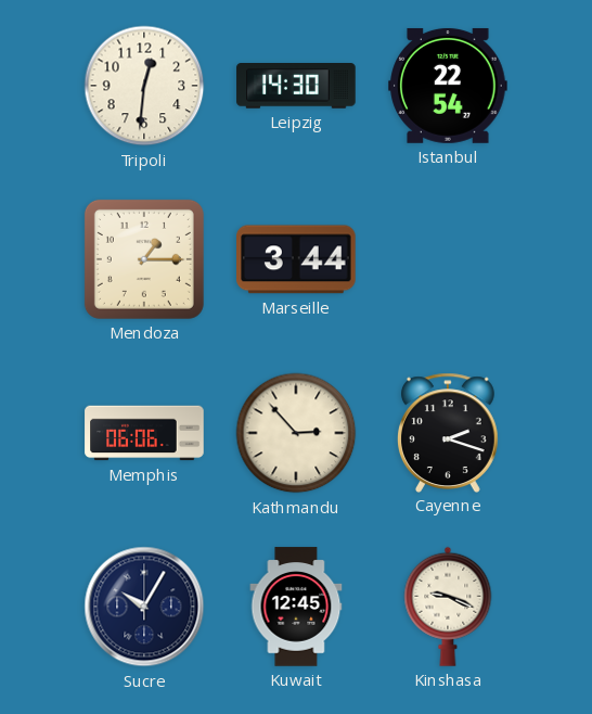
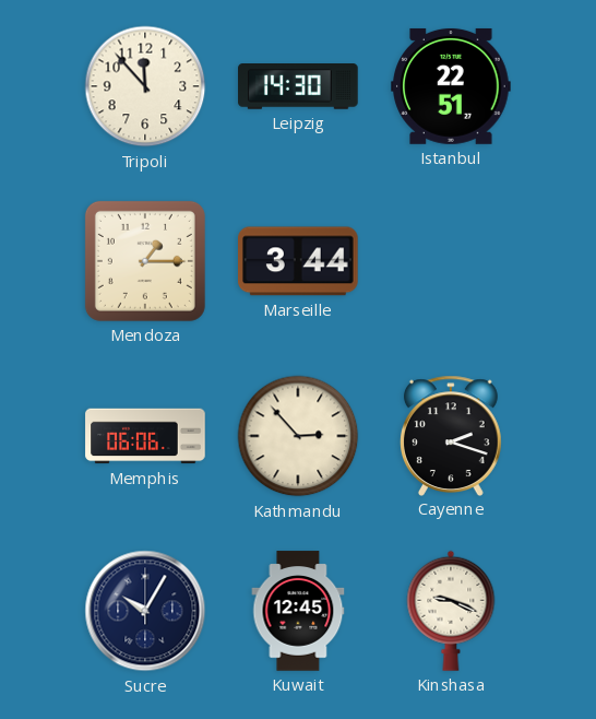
Tripoli: 12:31 -> 11:53 (145, 86)
Istanbul: 22:54 -> 22:51 (451, 86)
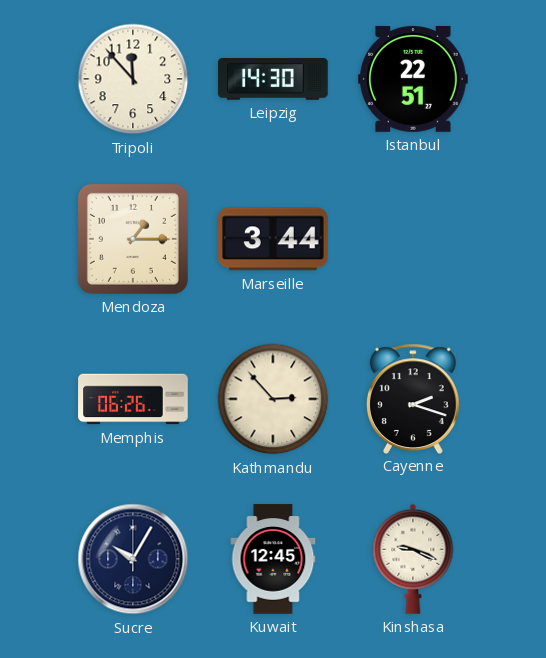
Memphis: 06:06 -> 06:26 (133, 399)
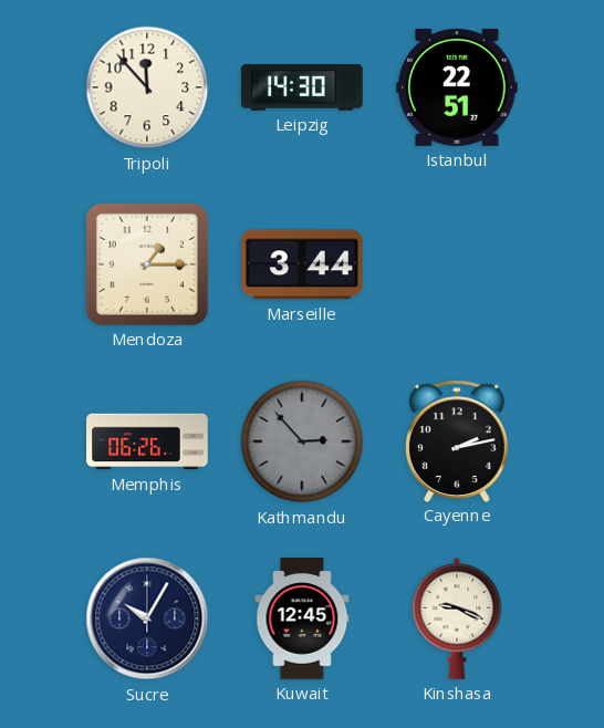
Kathmandu dial: cream -> grey (302, 441)
Cayenne: 2:18 -> 2:13 (457, 440)
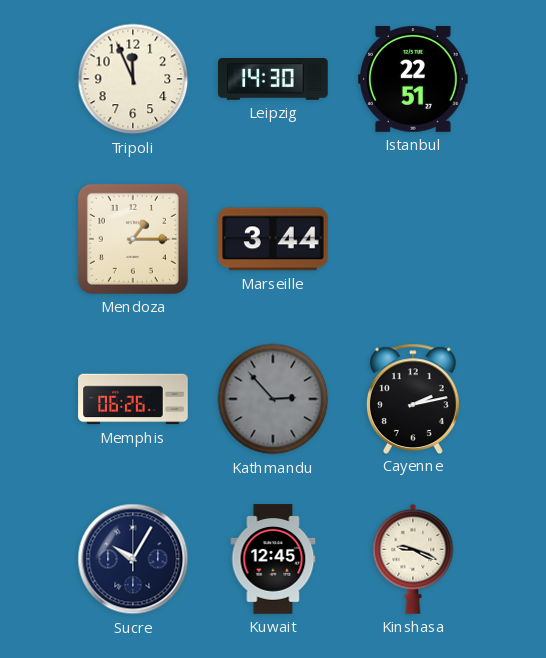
Tripoli: 11:53 -> 11:56 (133, 79)
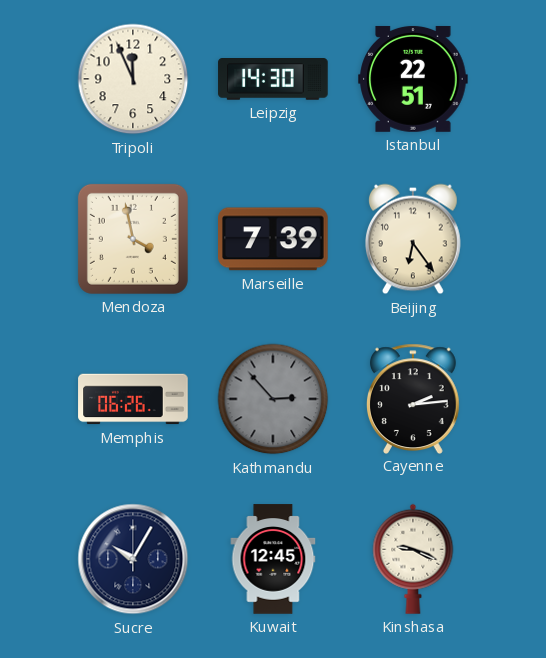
Mendoza: 1:15 -> 3:58 (133, 239)
Marseille: 3:44 -> 7:39 (274, 239)
Beijing: none -> 6:24 (414, 239)
Cayenne: 2:13 -> 2:14 (413, 398)
